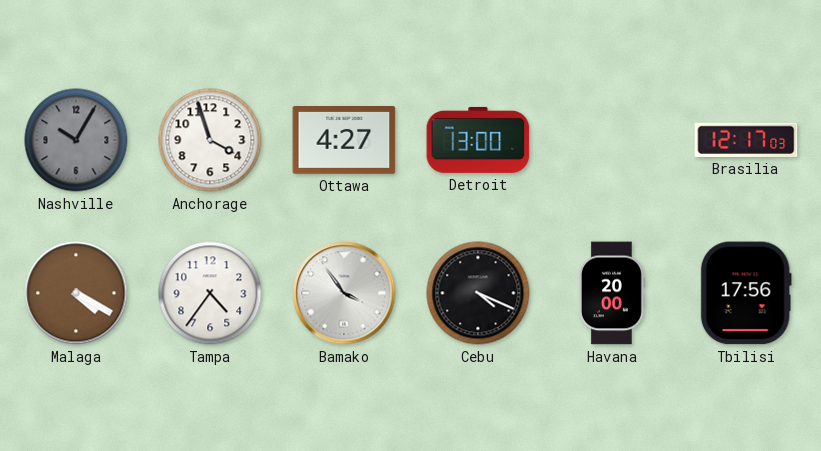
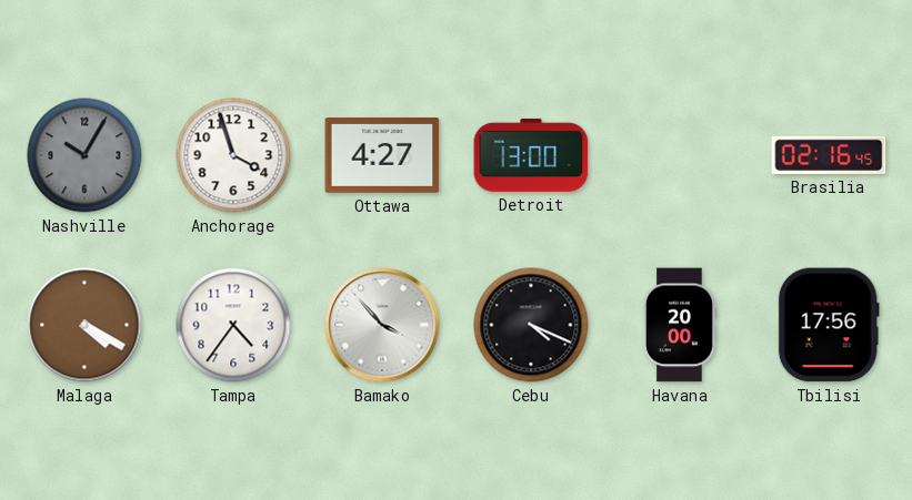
Brasilia: 12:17 -> 02:16 (829, 155)
Bamako: 3:54 -> 3:53 (382, 325)
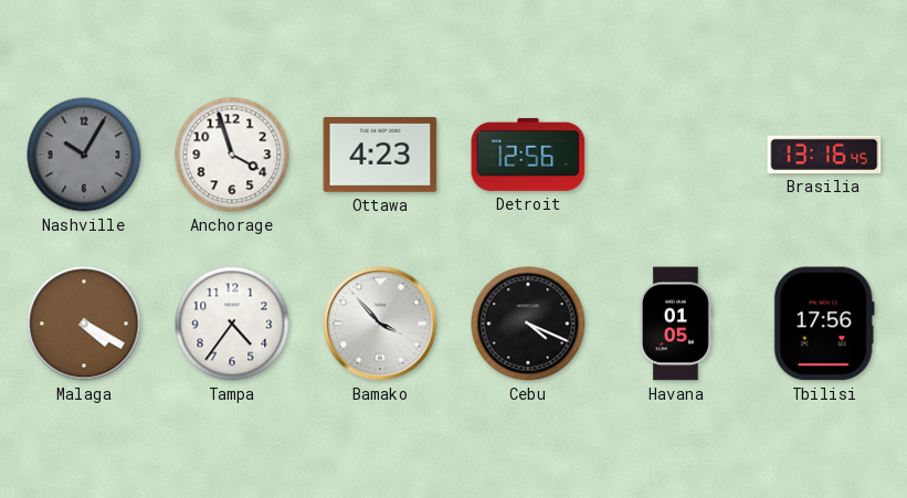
Ottawa: 4:27 -> 4:23 (380, 156)
Detroit: 13:00 -> 12:56 (528, 155)
Brasilia: 02:16 -> 13:16 (824, 155)
Havana: 20:00 -> 01:05 (675, 324)
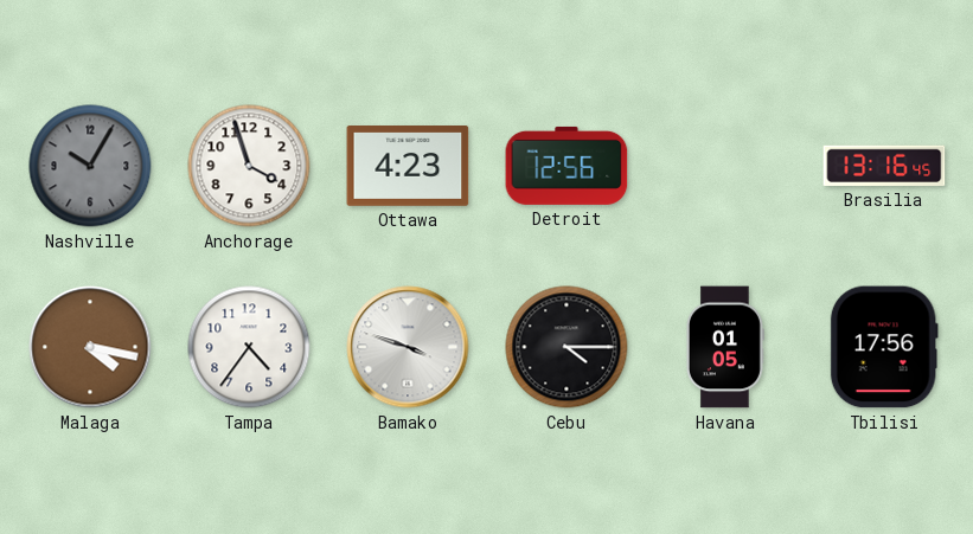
Malaga: 4:20 -> 4:17 (90, 347)
Bamako: 3:53 -> 3:48 (408, 347)
Cebu: 4:19 -> 4:15 (566, 347)
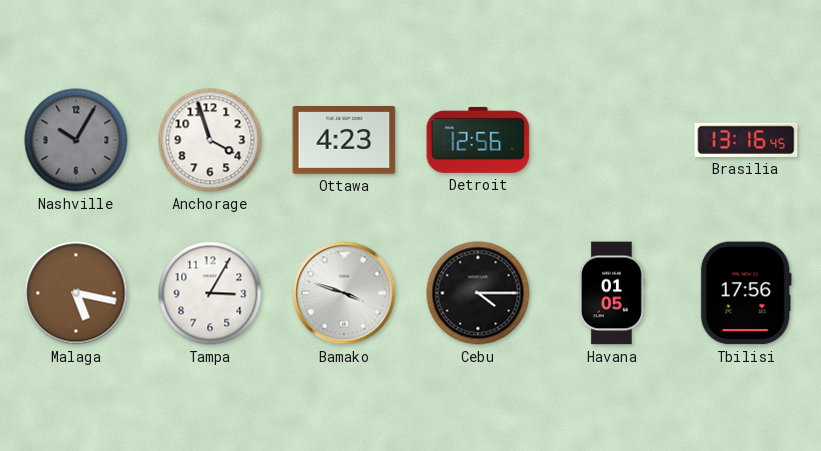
Malaga: 4:17 -> 5:17 (76, 293)
Tampa: 4:36 -> 3:05 (210, 293)
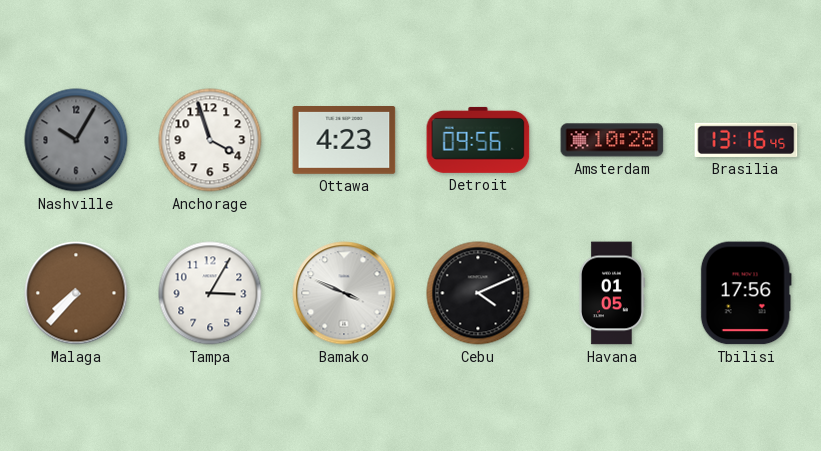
Detroit: 12:56 -> 09:56 (478, 140)
Amsterdam: none -> 10:28 (612, 140)
Malaga: 5:17 -> 7:37 (76, 293)
Bamako: 3:48 -> 3:49 (344, 293)
Cebu: 4:15 -> 4:11 (478, 293)
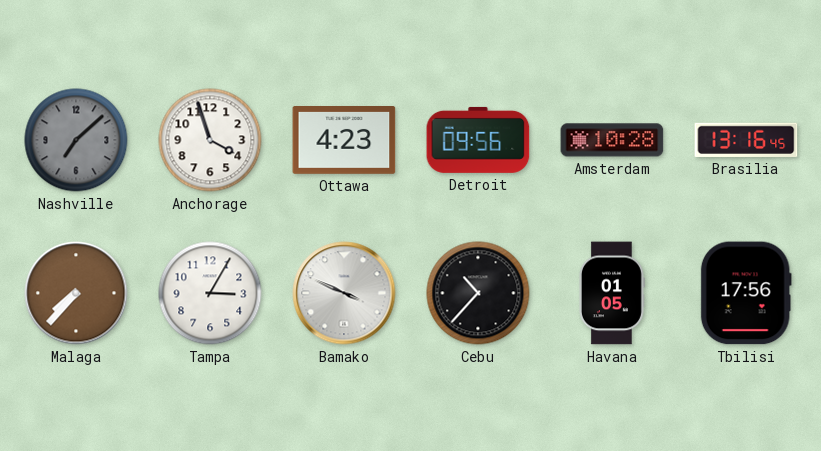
Nashville: 10:05 -> 7:08 (76, 140)
Cebu: 4:11 -> 10:37 (478, 293)
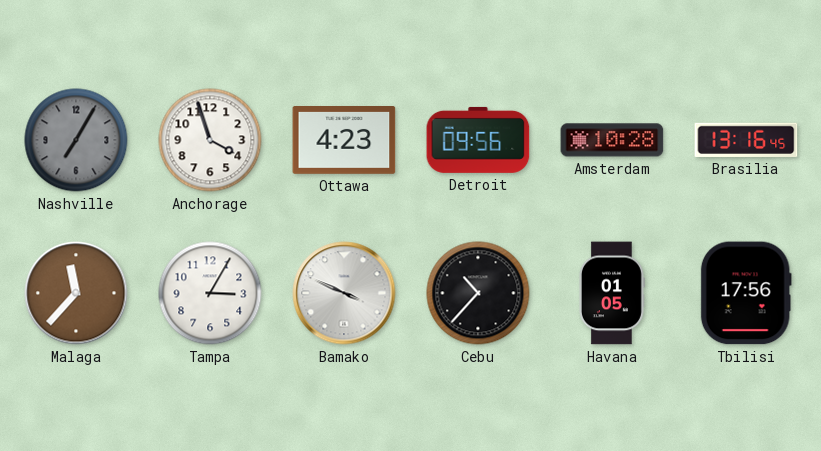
Nashville: 7:08 -> 7:05 (76, 140)
Malaga: 7:37 -> 11:37 (76, 293)
